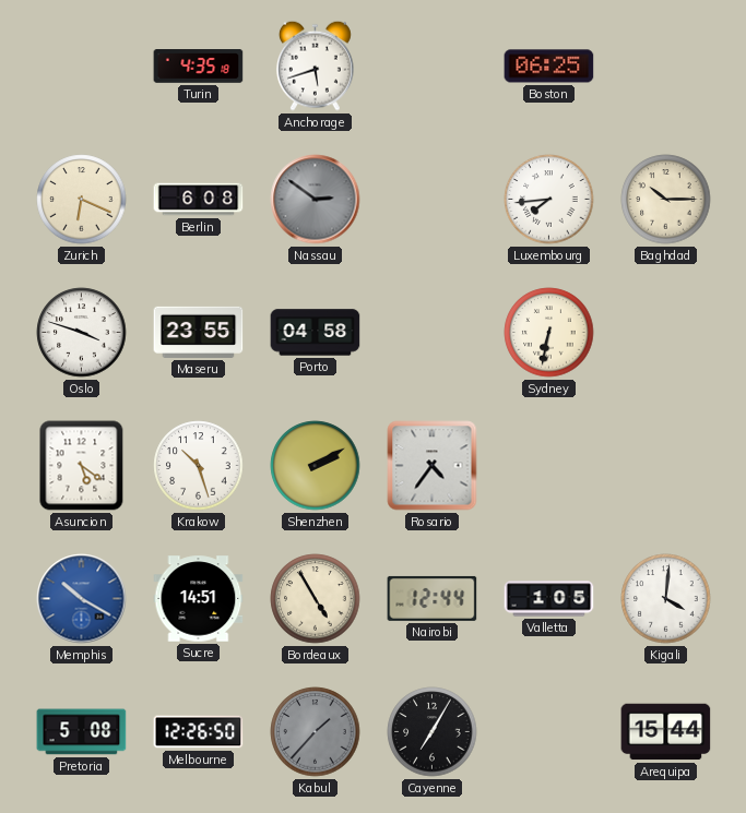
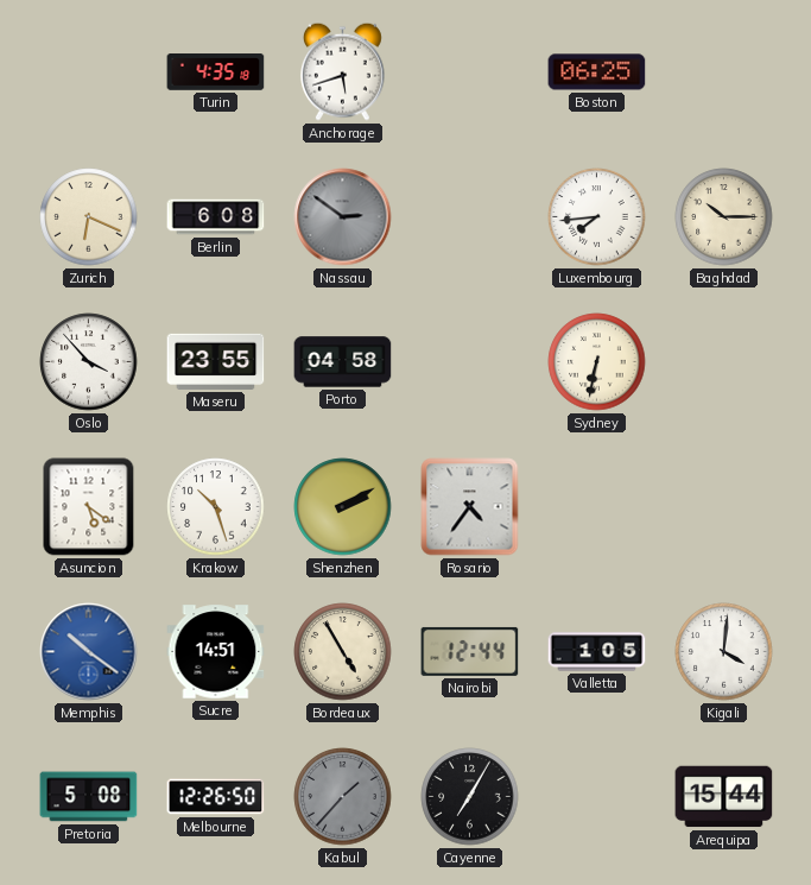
Oslo: 3:48 -> 3:53 (89, 362)
Memphis: 10:20 -> 10:21 (89, 652)
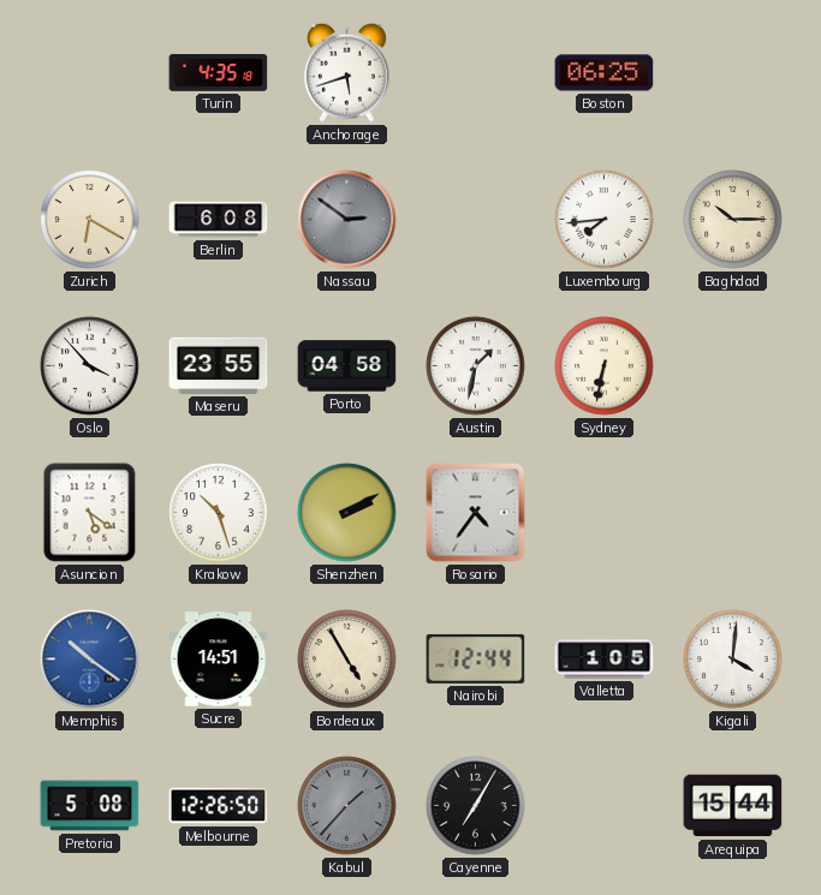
Zurich: 6:19 -> 6:20 (90, 220)
Austin: none -> 1:32 (476, 366)
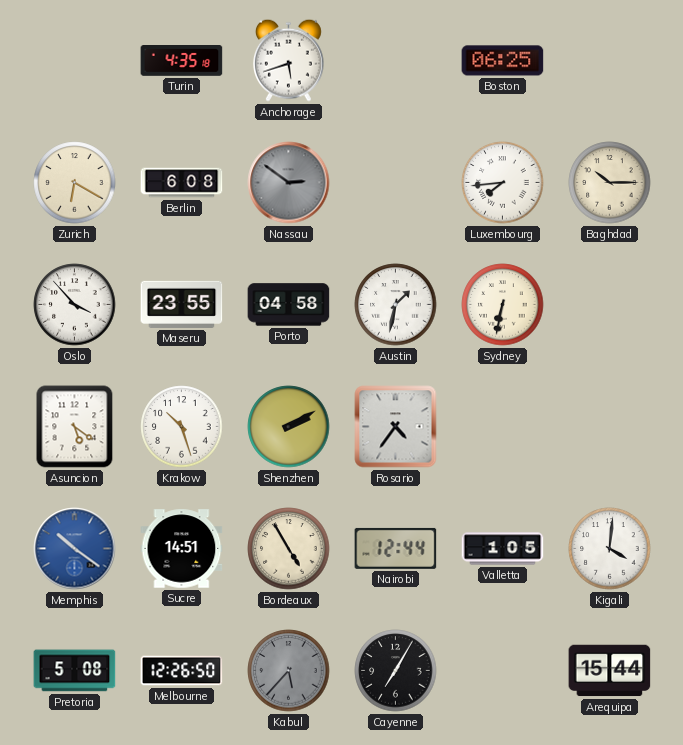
Kabul: 1:37 -> 5:37 (289, 671)
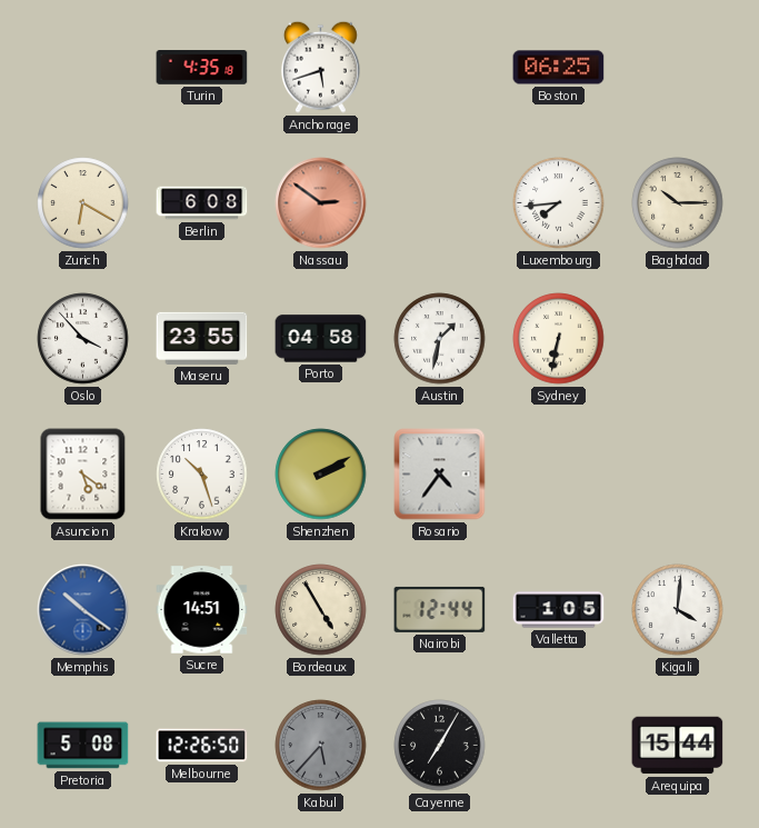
Nassau dial: grey -> salmon (321, 203)
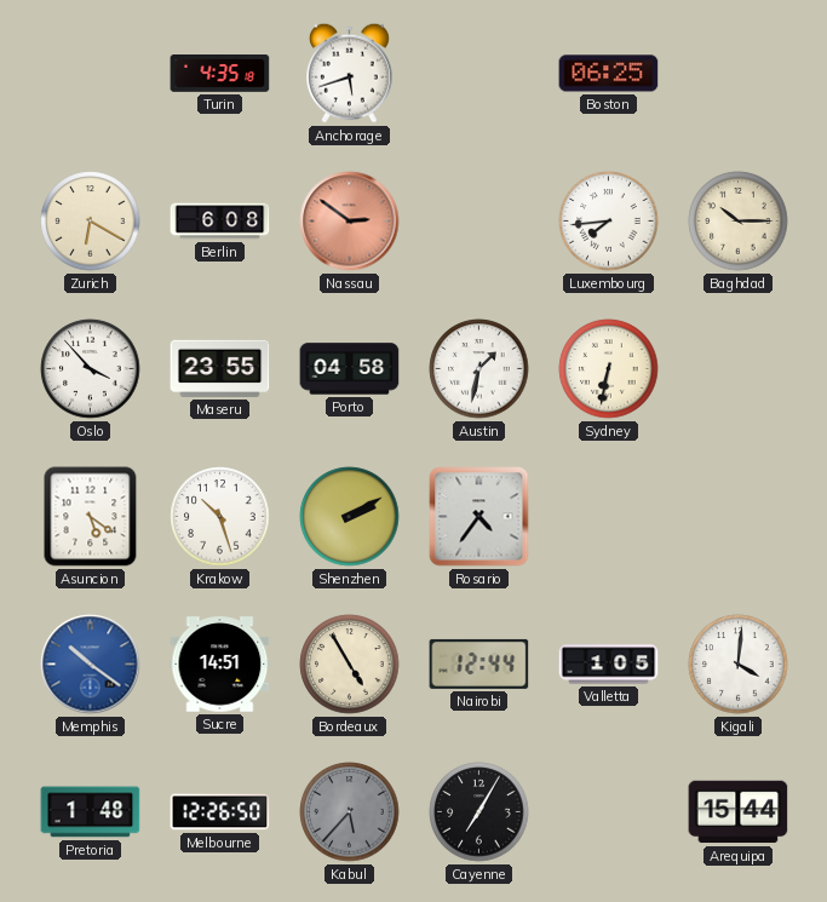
Pretoria: 5:08 -> 1:48 (91, 812)
